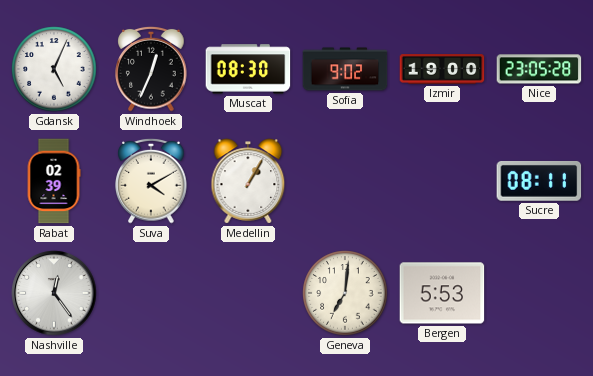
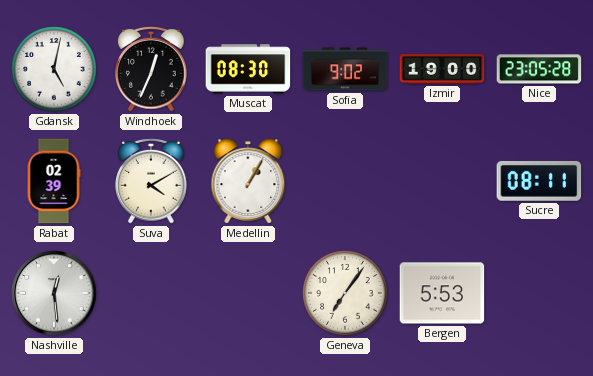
Gdansk: 5:04 -> 5:02 (54, 69)
Nashville: 12:24 -> 12:29 (54, 293)
Geneva: 7:01 -> 7:06 (345, 293)
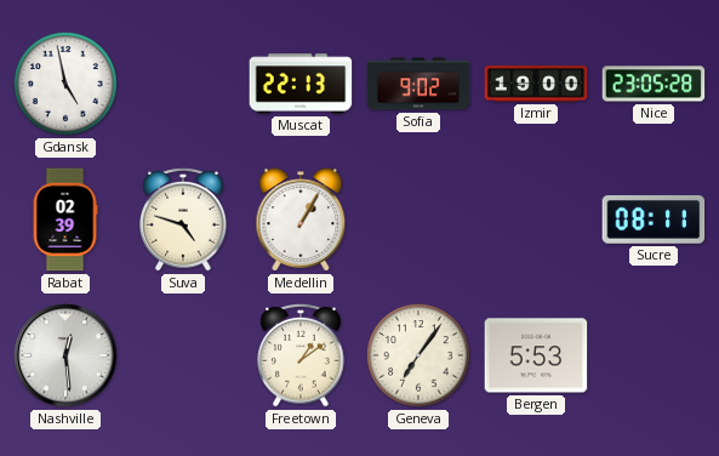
Gdansk: 5:02 -> 4:58 (65, 84)
Windhoek: 12:34 -> none (151, 69)
Muscat: 08:30 -> 22:13 (301, 84)
Suva: 4:10 -> 4:48 (183, 220)
Freetown: none -> 1:09 (301, 355)
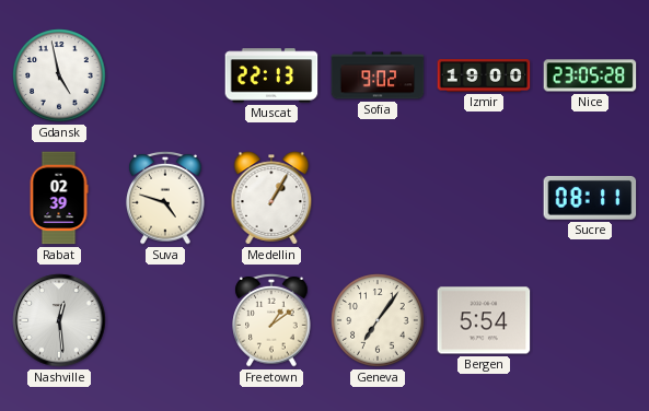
Bergen: 5:53 -> 5:54 (484, 320)
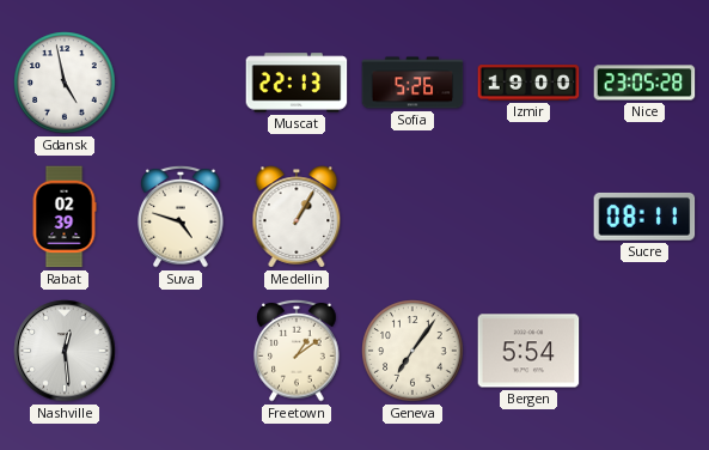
Sofia: 9:02 -> 5:26 (412, 83)
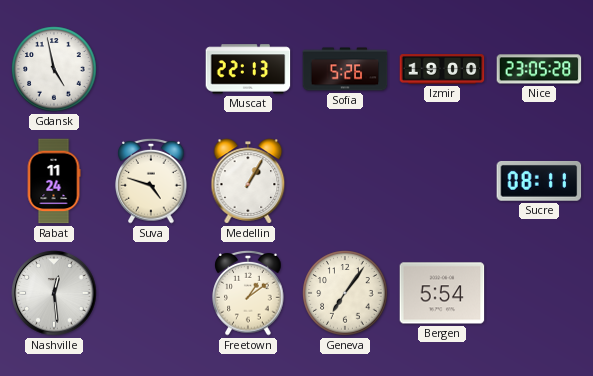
Rabat: 02:39 -> 11:24 (54, 181)
